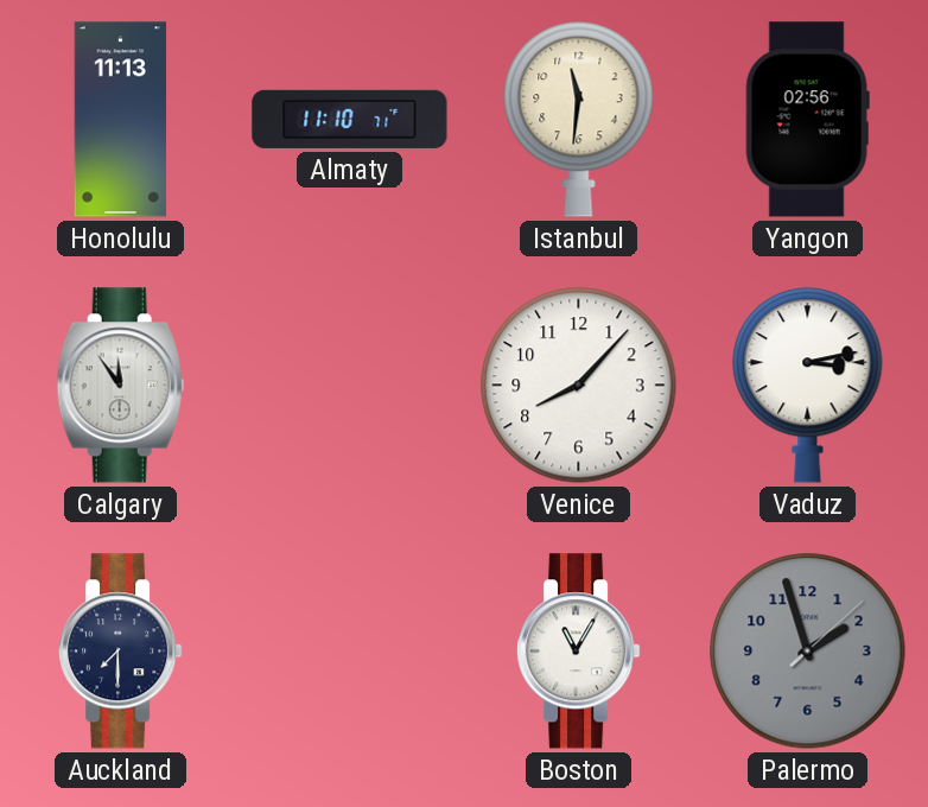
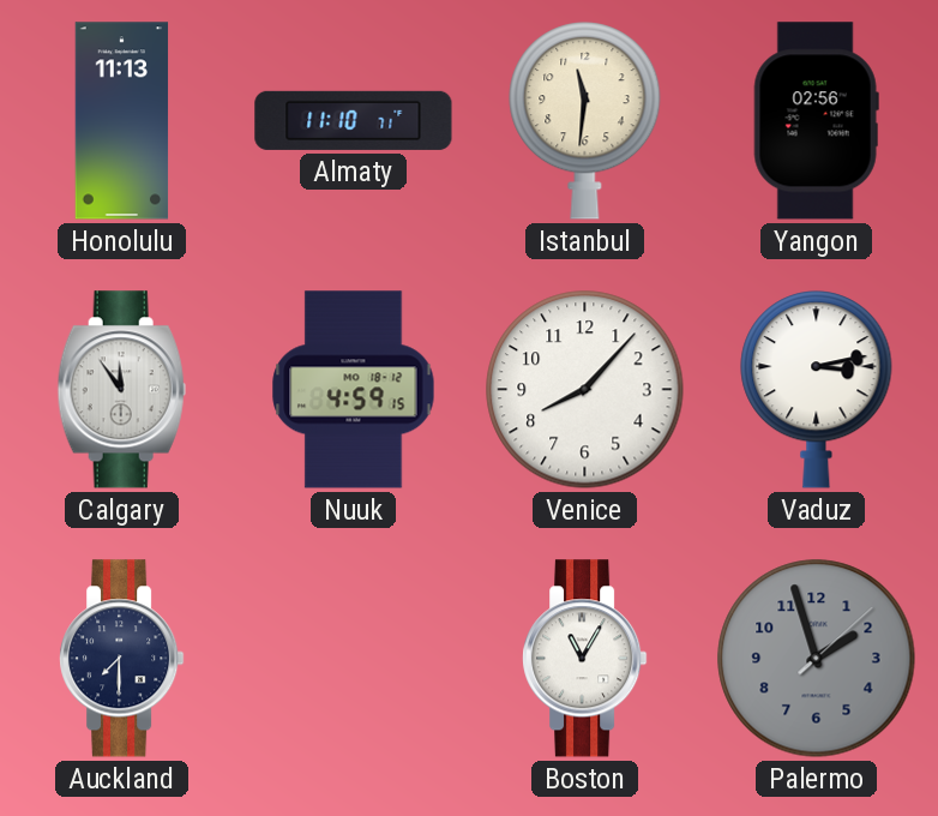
Nuuk: none -> 4:59 (354, 390)
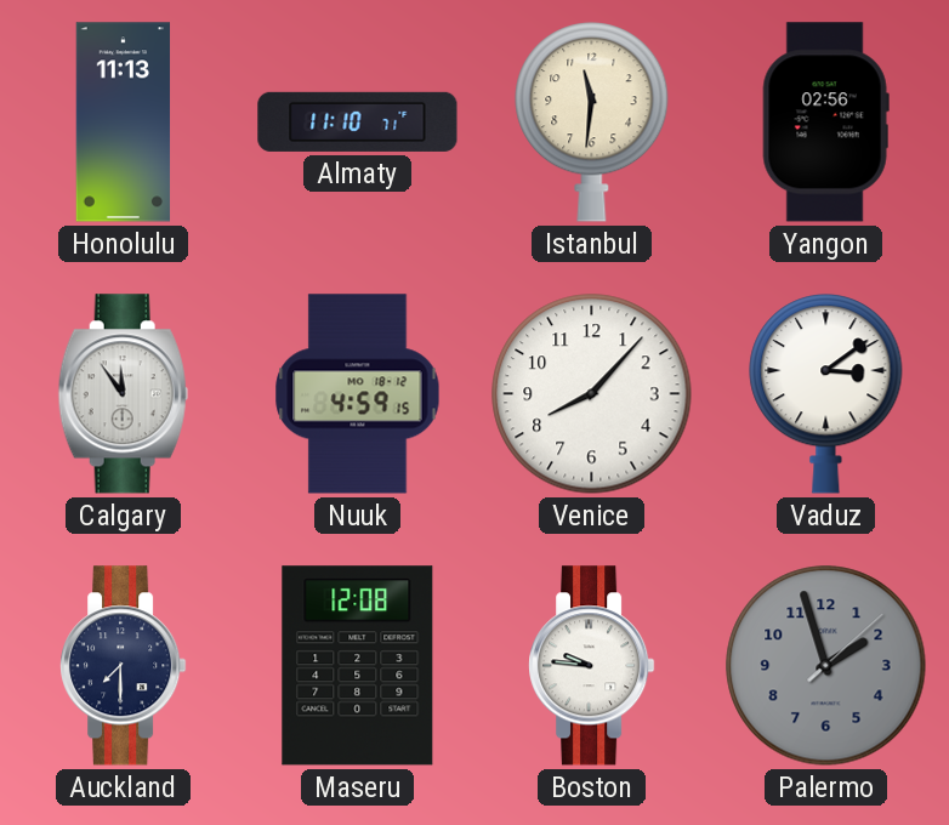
Vaduz: 3:13 -> 3:09 (826, 394)
Maseru: none -> 12:08 (358, 666)
Boston: 11:05 -> 9:46 (592, 666)
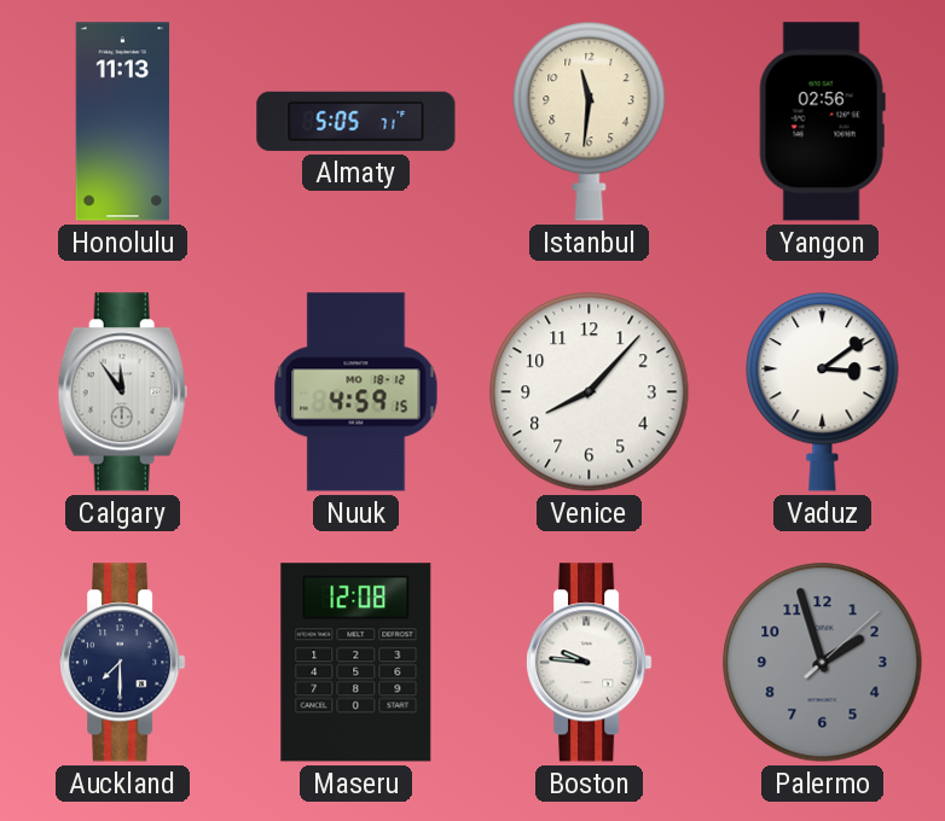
Almaty: 11:10 -> 5:05 (356, 121)
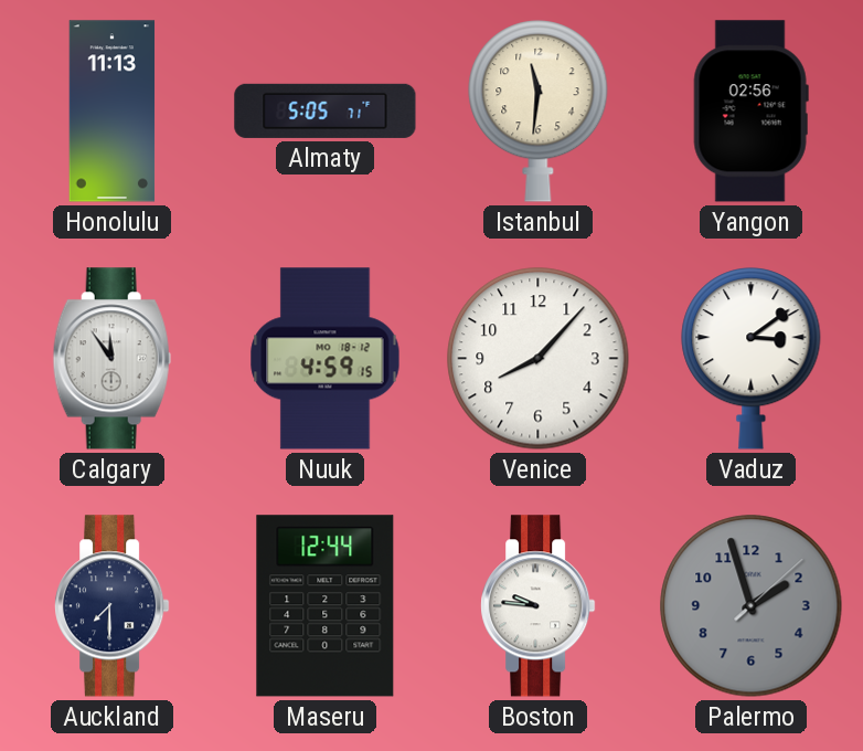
Maseru: 12:08 -> 12:44 (326, 606)
